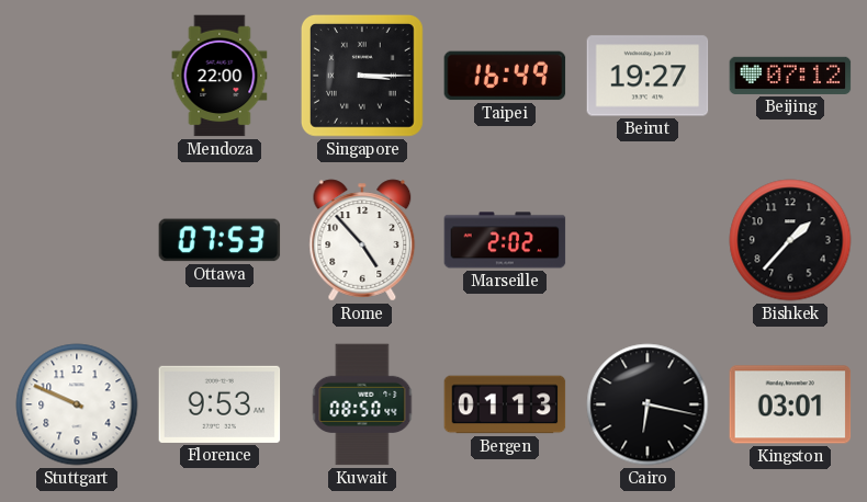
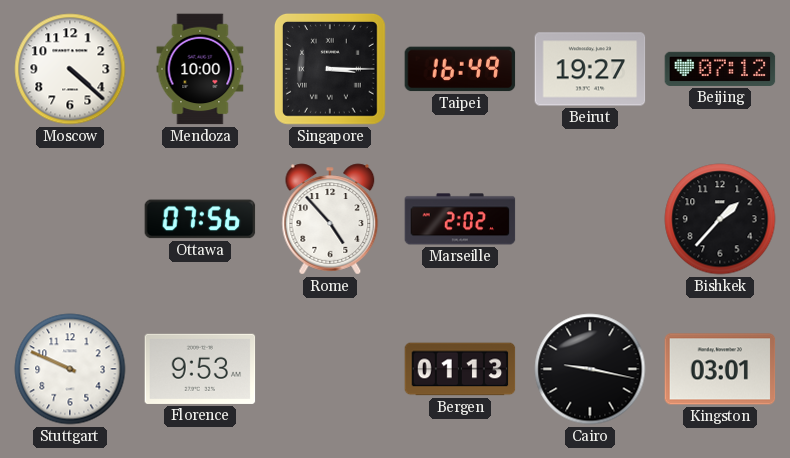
Moscow: none -> 4:22 (70, 69)
Mendoza: 22:00 -> 10:00 (200, 69)
Ottawa: 07:53 -> 07:56 (200, 219)
Kuwait: 08:50 -> none (362, 404)
Cairo: 6:17 -> 9:17 (590, 369)
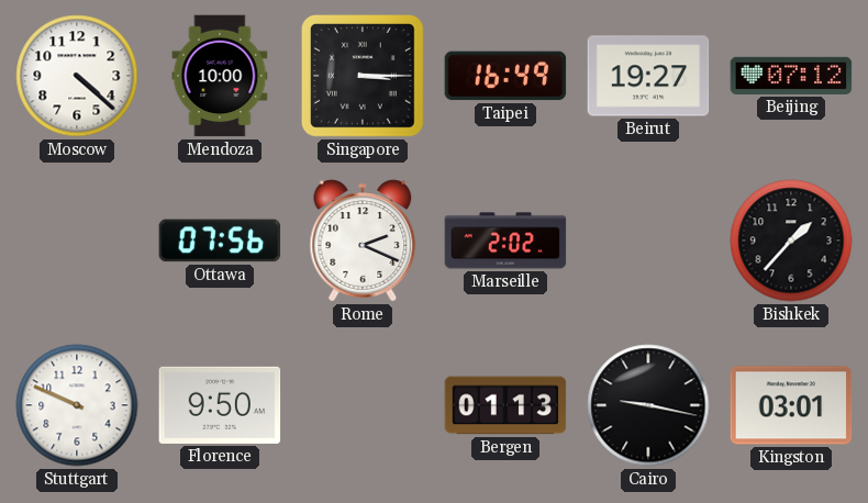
Rome: 4:53 -> 2:19 (363, 241)
Florence: 9:53 -> 9:50 (220, 405)
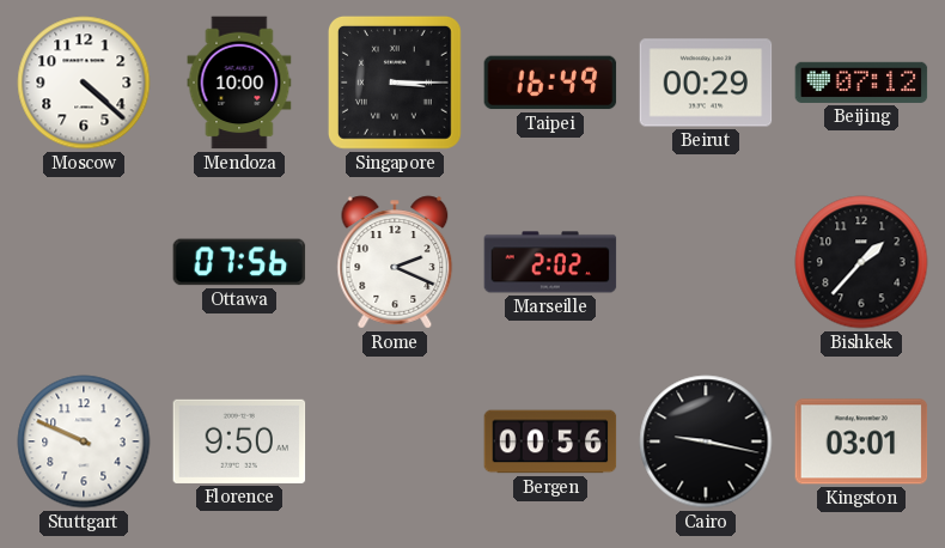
Beirut: 19:27 -> 00:29 (706, 83)
Bergen: 01:13 -> 00:56 (550, 442)
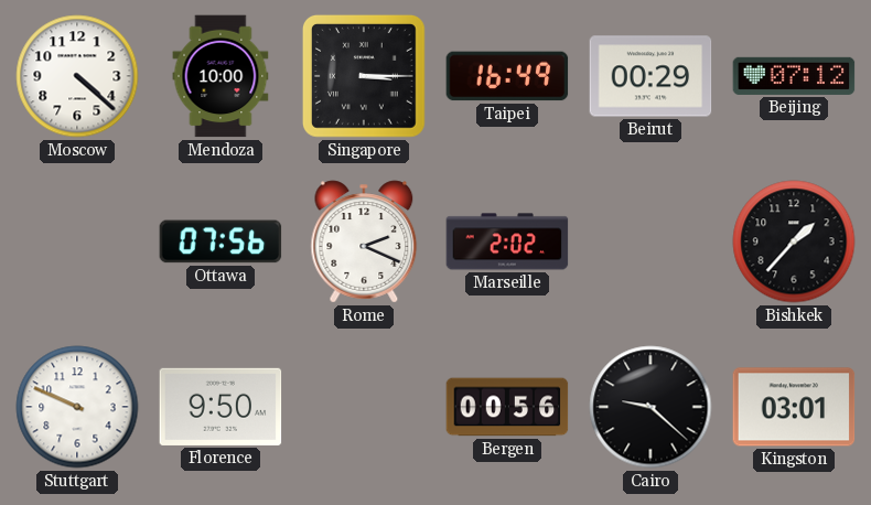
Cairo: 9:17 -> 9:22 (650, 407)
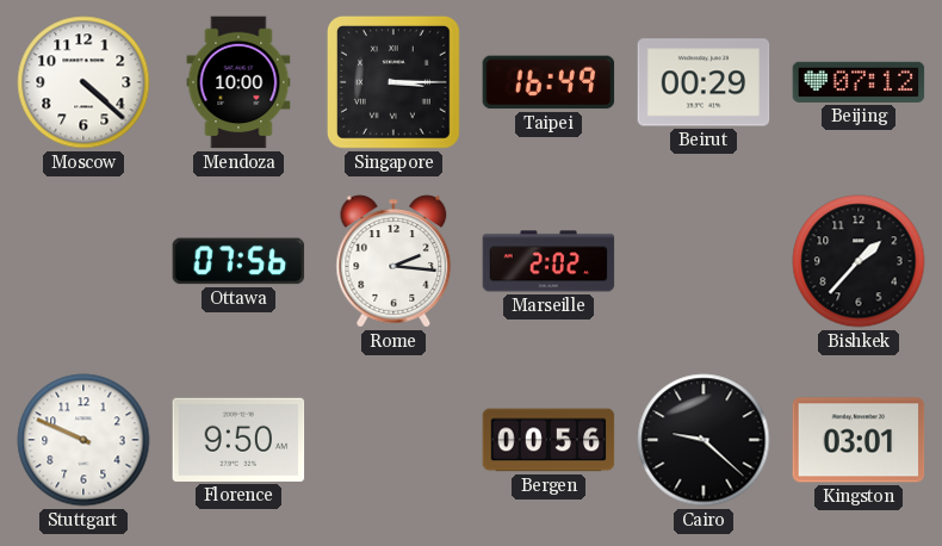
Rome: 2:19 -> 2:16 (393, 261)
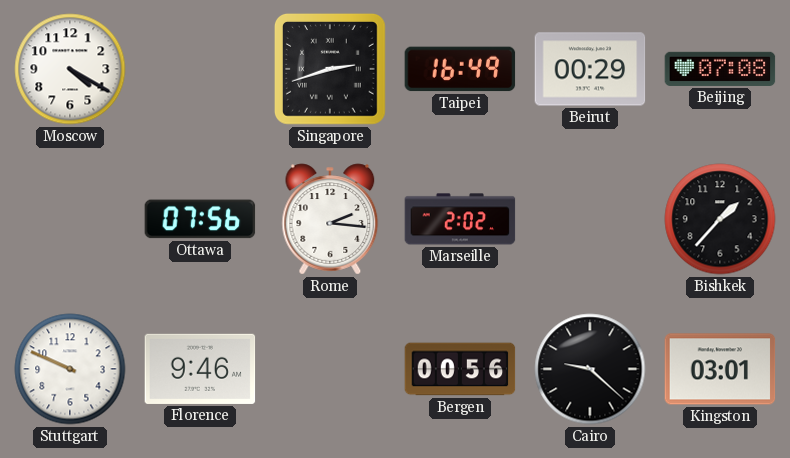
Moscow: 4:22 -> 4:20 (70, 69)
Mendoza: 10:00 -> none (238, 82)
Singapore: 3:15 -> 2:42 (330, 69)
Beijing: 07:12 -> 07:08 (720, 69)
Florence: 9:50 -> 9:46 (200, 369)
